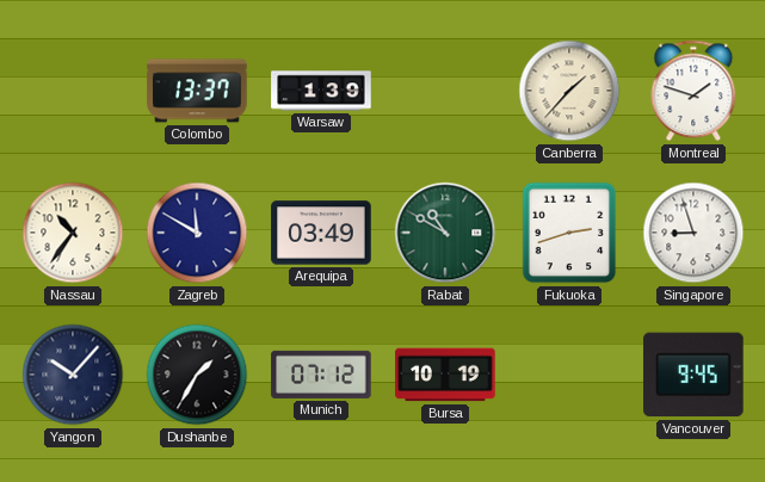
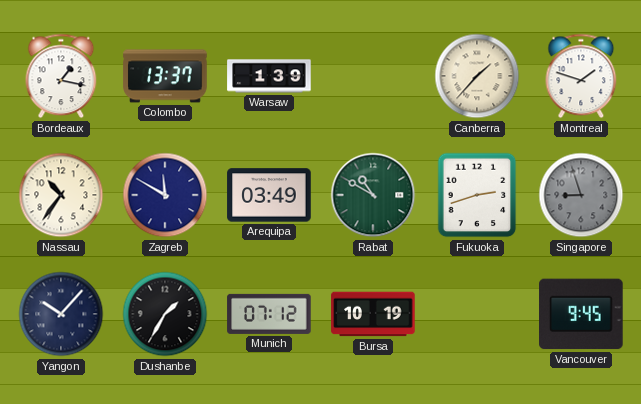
Bordeaux: none -> 1:17 (61, 76)
Singapore dial: white -> grey (581, 195)
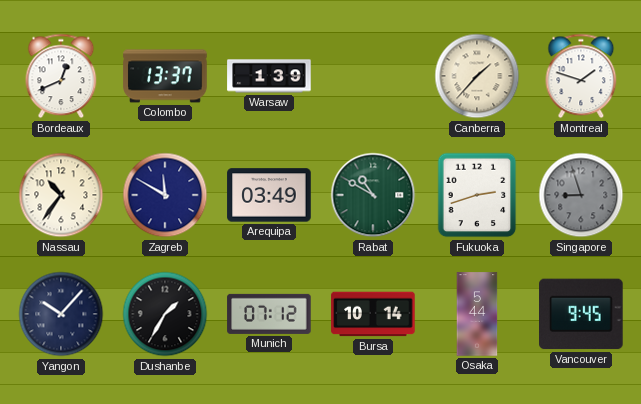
Bordeaux: 1:17 -> 12:41 (61, 76)
Bursa: 10:19 -> 10:14 (373, 314)
Osaka: none -> 5:44 (477, 314)
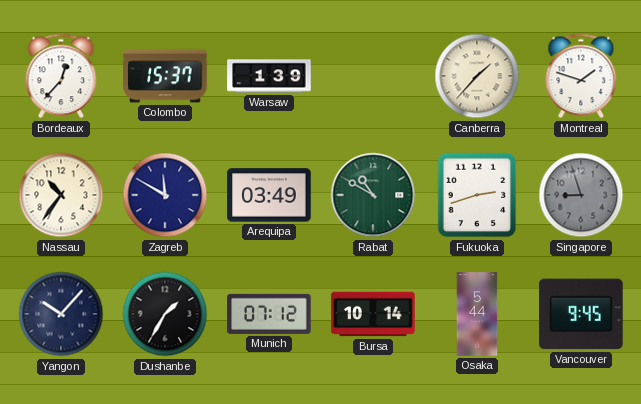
Bordeaux: 12:41 -> 12:37 (61, 76)
Colombo: 13:37 -> 15:37 (165, 76)
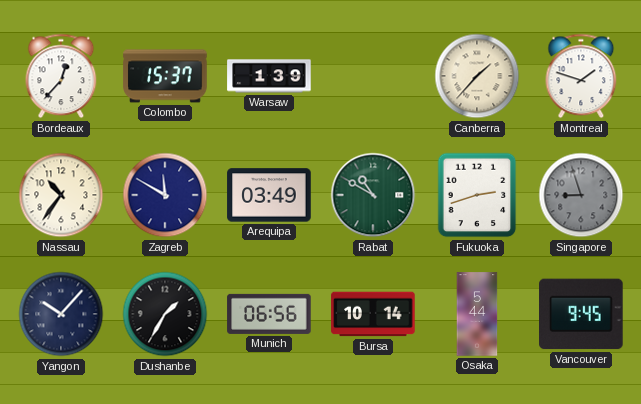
Munich: 07:12 -> 06:56 (269, 314)
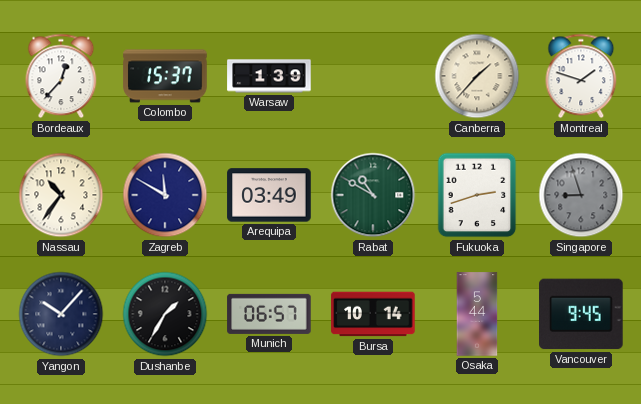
Munich: 06:56 -> 06:57 (269, 314)
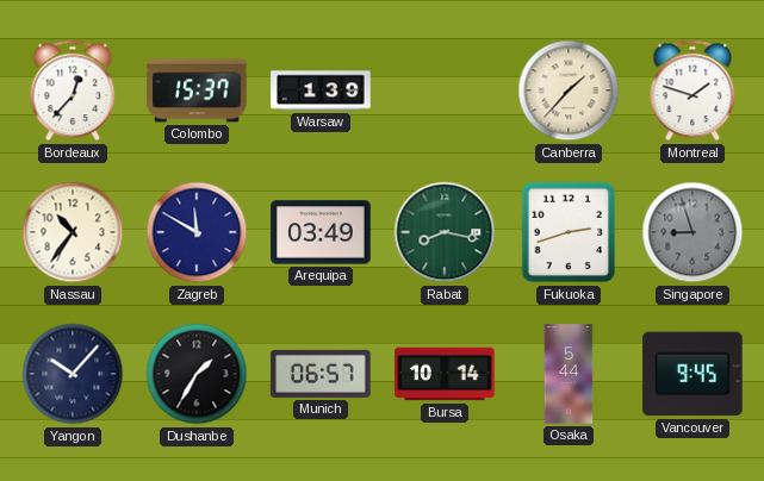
Rabat: 10:50 -> 8:17 (445, 232)
